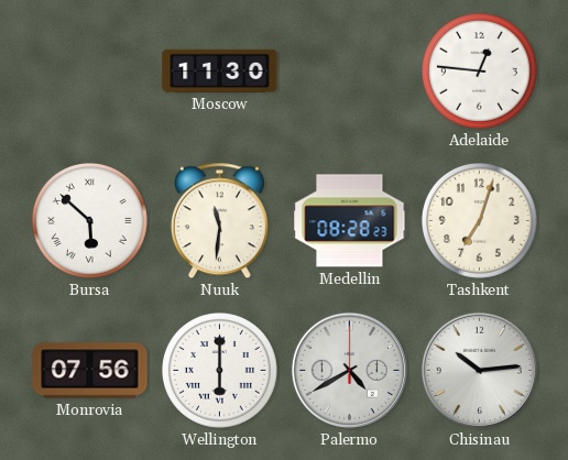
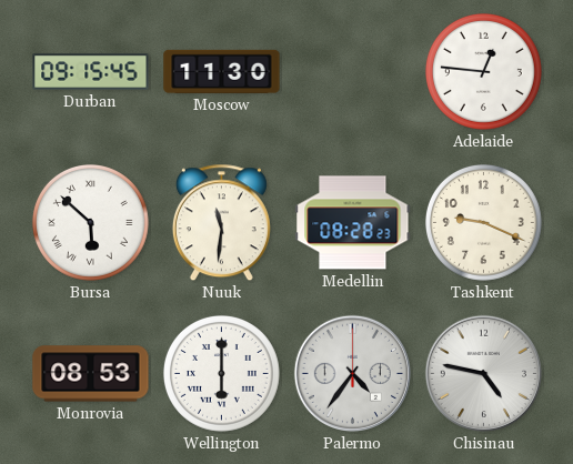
Durban: none -> 09:15 (91, 72)
Tashkent: 7:03 -> 9:19 (483, 222)
Monrovia: 07:56 -> 08:53 (91, 374)
Palermo: 4:40 -> 4:36 (352, 373)
Chisinau: 10:14 -> 4:47 (483, 373)
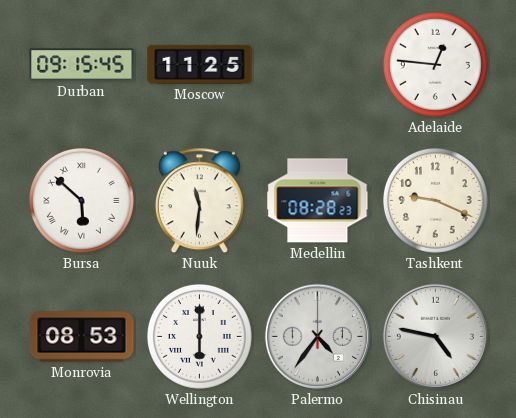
Moscow: 11:30 -> 11:25 (200, 64)
